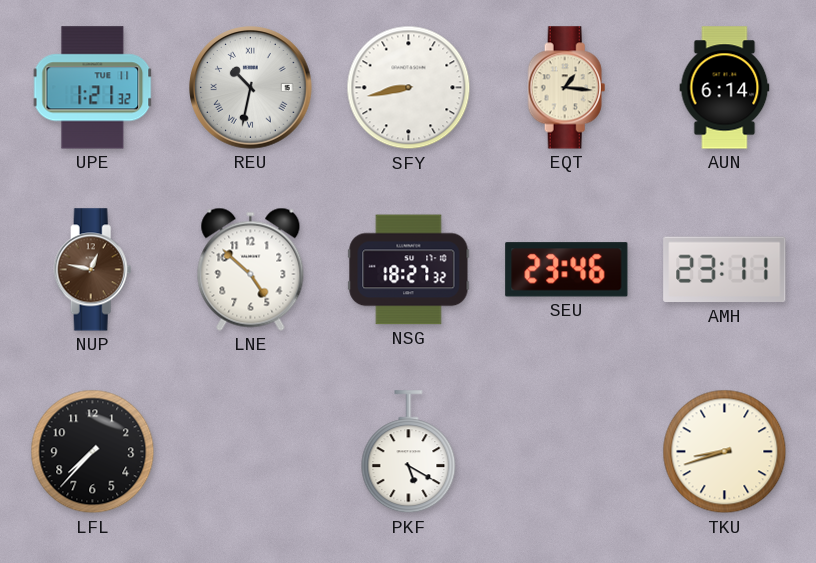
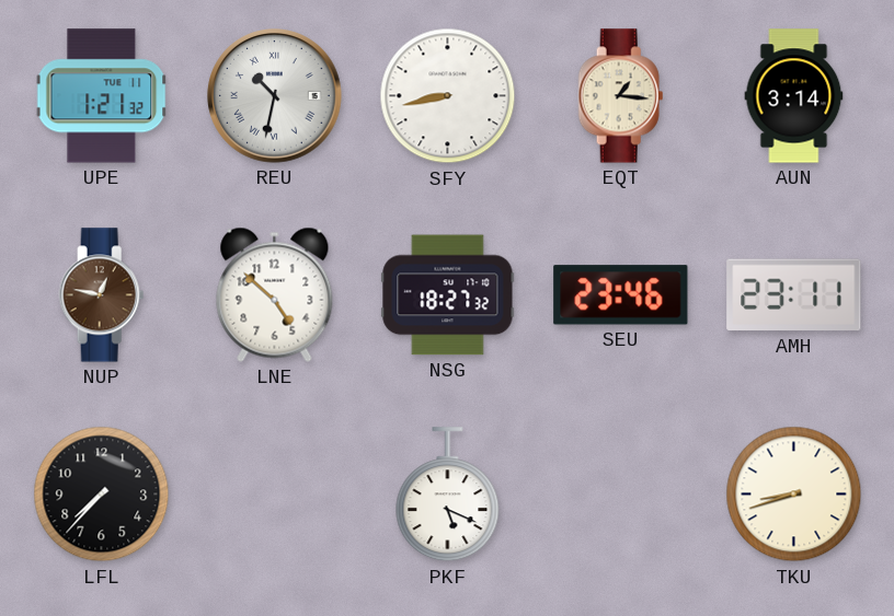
AUN: 6:14 -> 3:14 (794, 96)
PKF: 5:20 -> 5:19 (448, 495)
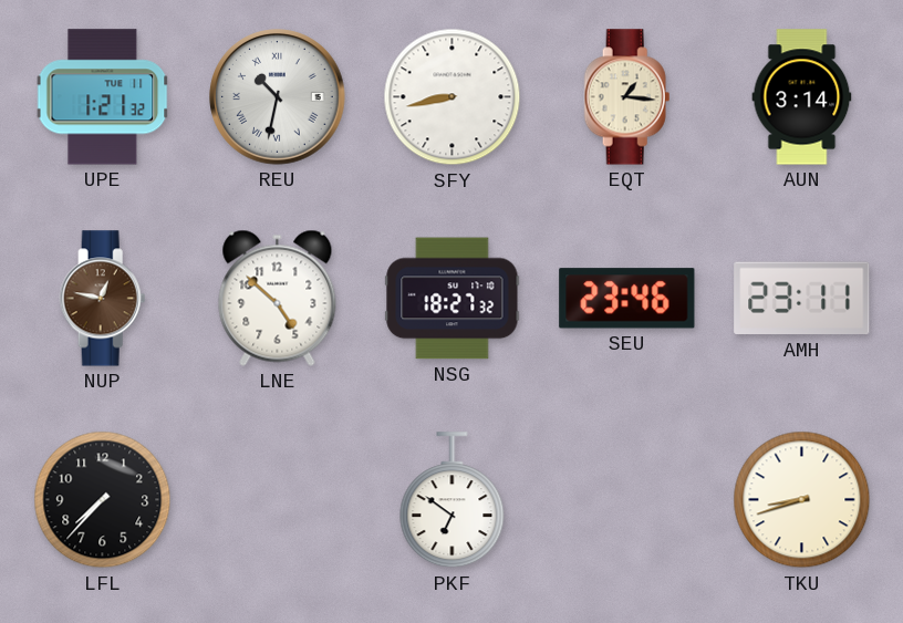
PKF: 5:19 -> 6:51 (453, 500)
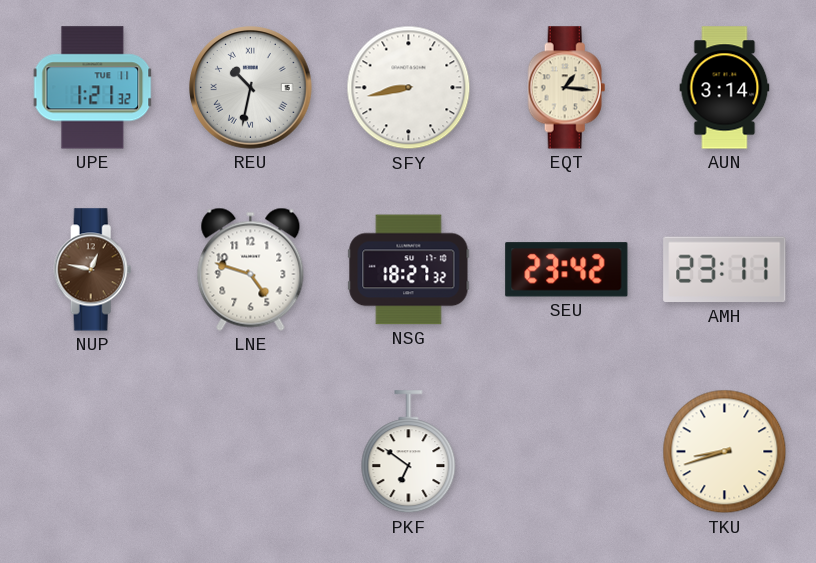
LNE: 4:52 -> 4:48 (251, 269)
SEU: 23:46 -> 23:42 (567, 270)
LFL: 7:37 -> none (103, 500)
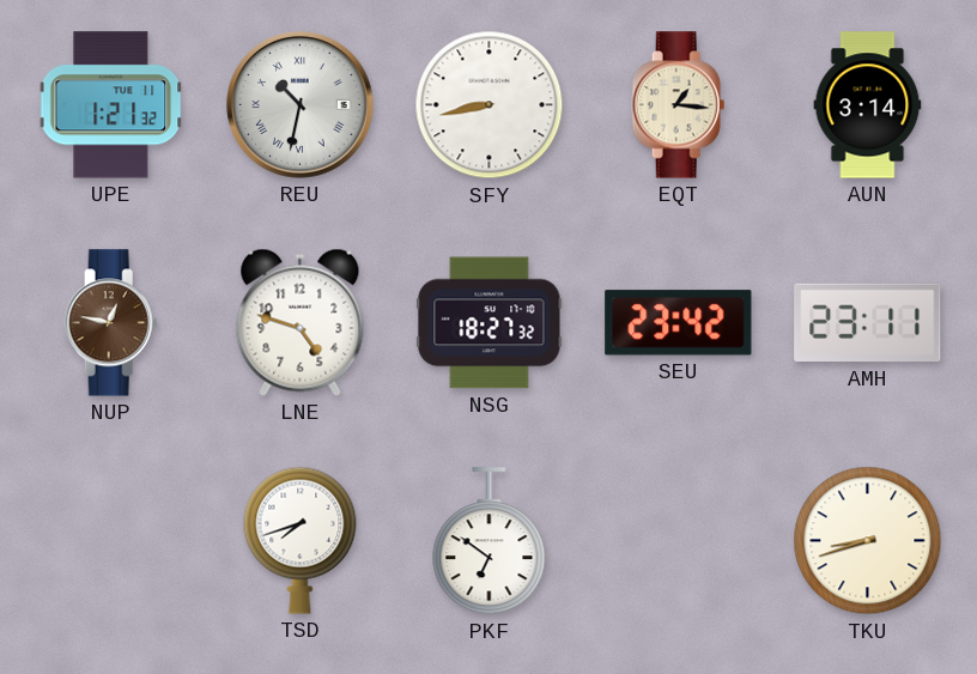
TSD: none -> 7:42 (301, 540)
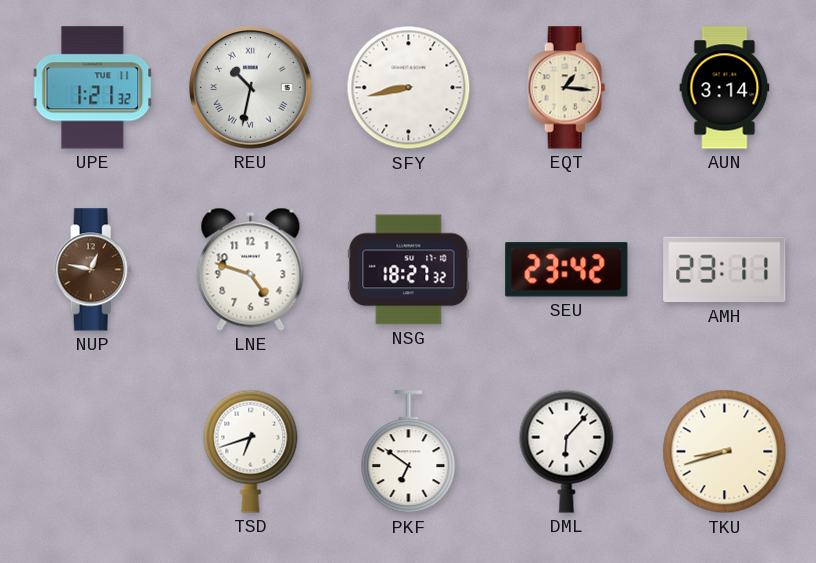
TSD: 7:42 -> 6:42 (251, 451)
DML: none -> 6:07 (567, 451)
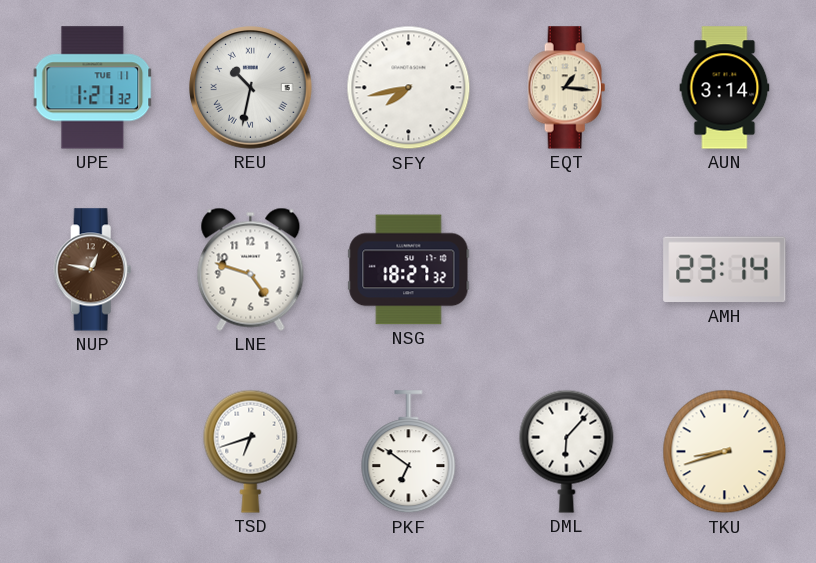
SFY: 8:43 -> 7:43 (409, 88)
SEU: 23:42 -> none (567, 270)
AMH: 23:11 -> 23:14 (725, 270)
